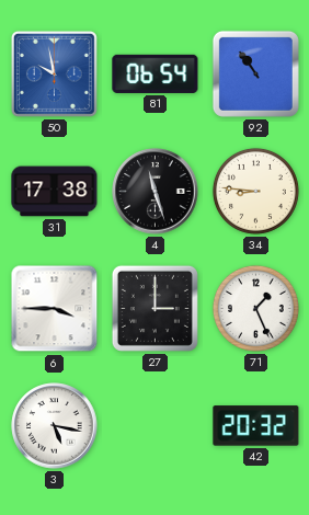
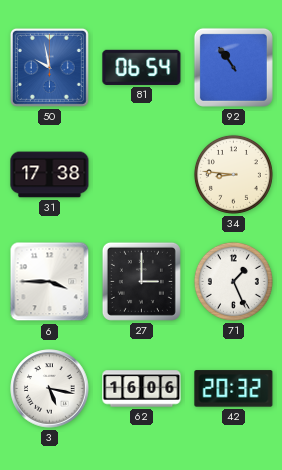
4: 11:27 -> none (156, 192)
62: none -> 16:06 (142, 389)
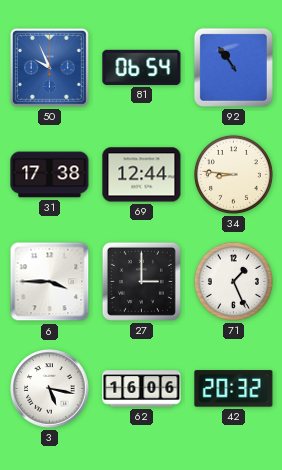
50: 9:58 -> 9:56 (49, 67)
69: none -> 12:44 (142, 175)
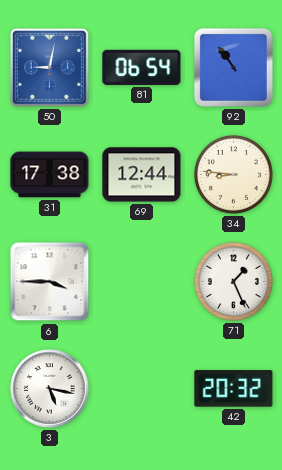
50: 9:56 -> 9:02 (49, 67)
27: 3:00 -> none (141, 281)
62: 16:06 -> none (142, 389)
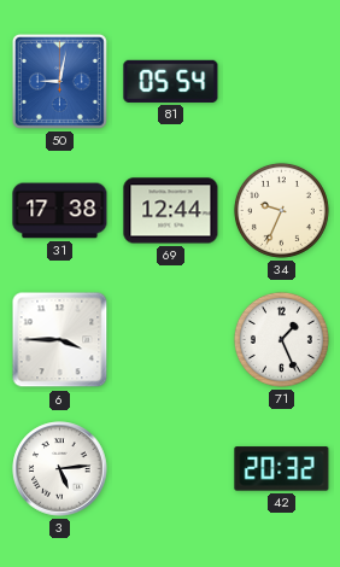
81: 06:54 -> 05:54 (171, 81)
92: 10:54 -> none (233, 67)
34: 8:46 -> 9:34 (281, 210)
3: 5:17 -> 5:14 (60, 469)
